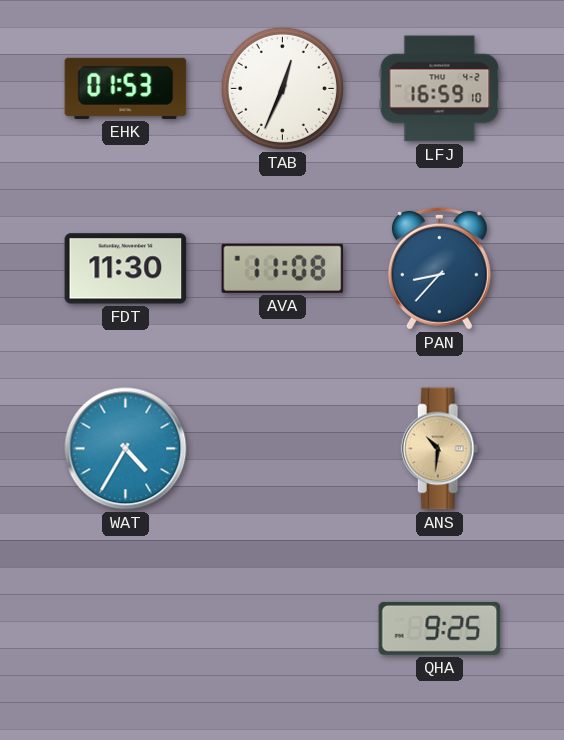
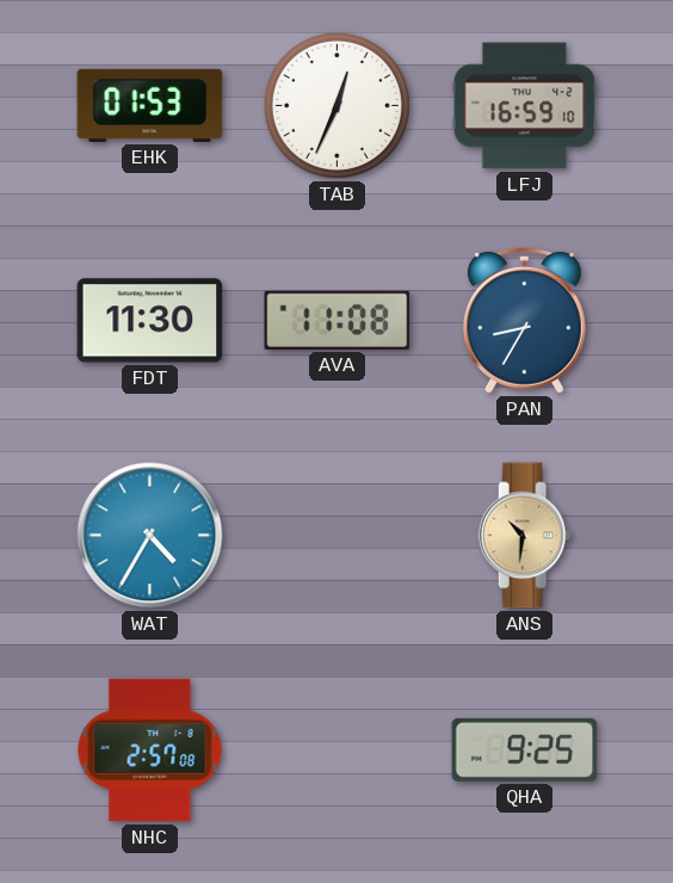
PAN: 8:37 -> 8:35 (524, 320)
NHC: none -> 2:57 (150, 751)
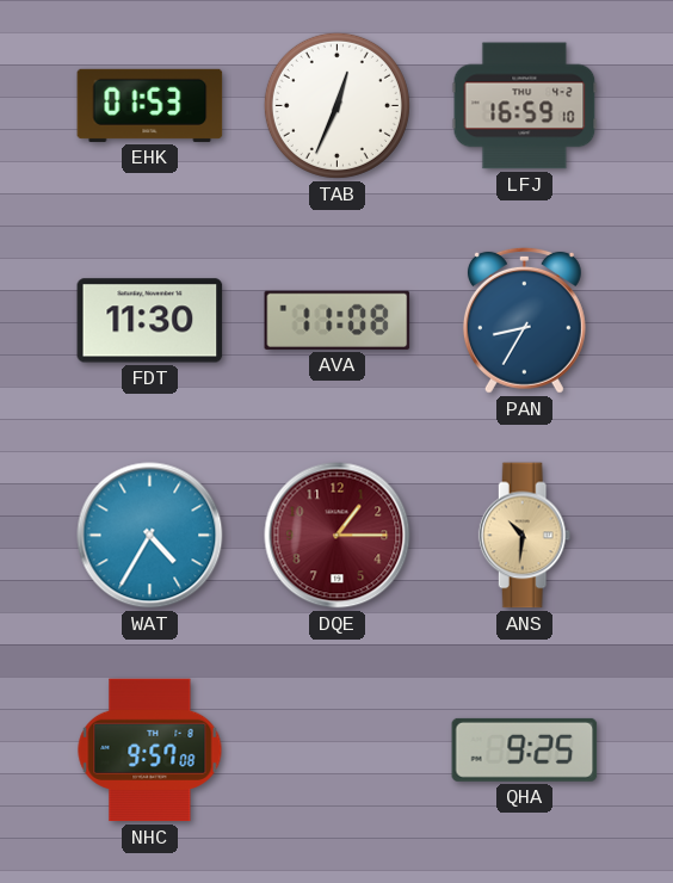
DQE: none -> 1:15 (338, 536)
NHC: 2:57 -> 9:57 (150, 751)
